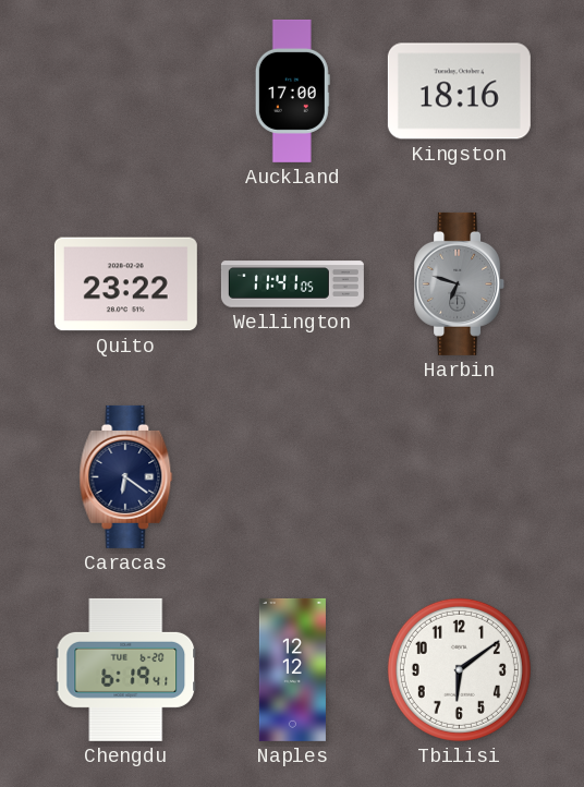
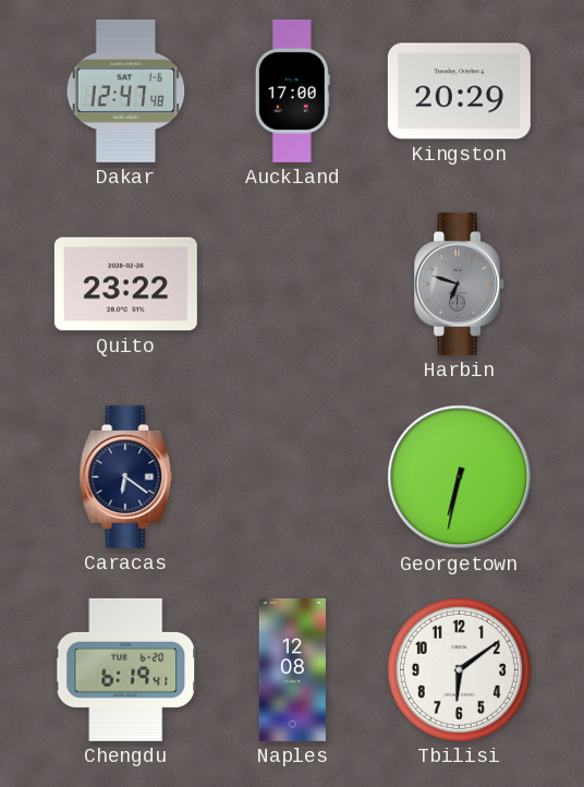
Dakar: none -> 12:47 (126, 90)
Kingston: 18:16 -> 20:29 (459, 92)
Wellington: 11:41 -> none (292, 284)
Georgetown: none -> 6:32 (460, 477)
Naples: 12:12 -> 12:08 (292, 669)
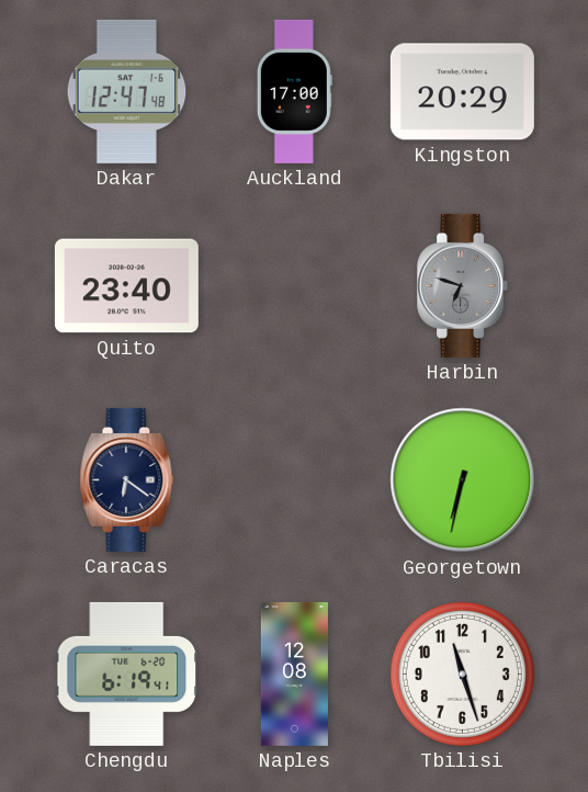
Quito: 23:22 -> 23:40 (126, 286)
Tbilisi: 6:09 -> 11:27 (462, 674)
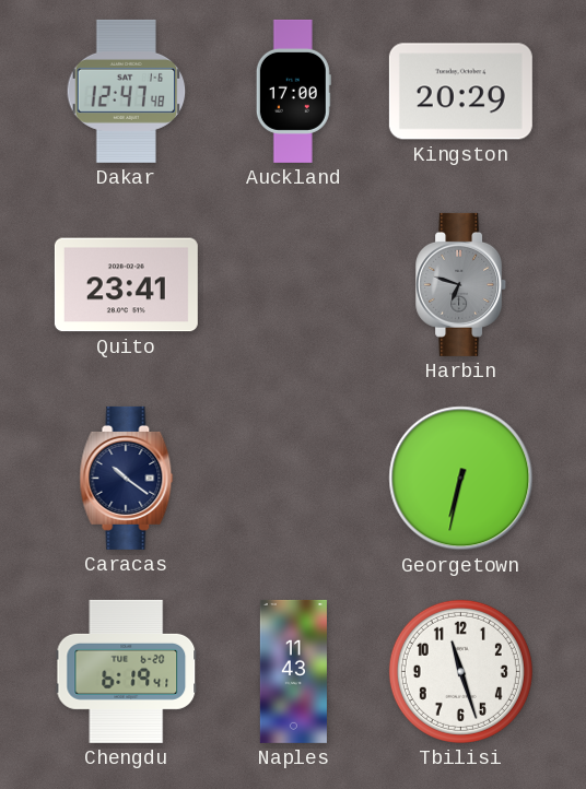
Quito: 23:40 -> 23:41 (126, 285)
Caracas: 6:21 -> 10:21 (127, 478)
Naples: 12:08 -> 11:43 (293, 671)
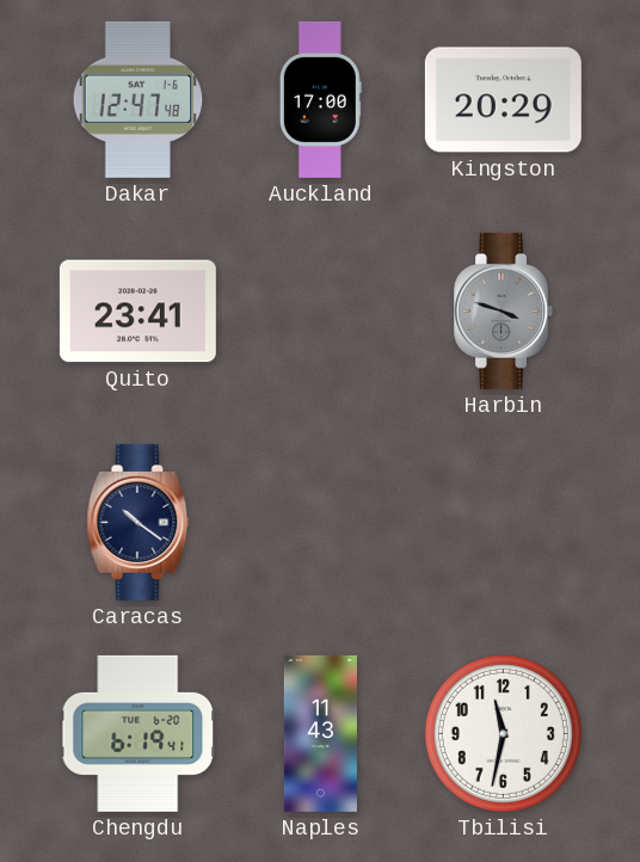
Harbin: 6:48 -> 3:48 (504, 310)
Georgetown: 6:32 -> none (461, 479)
Tbilisi: 11:27 -> 11:32 (503, 733)
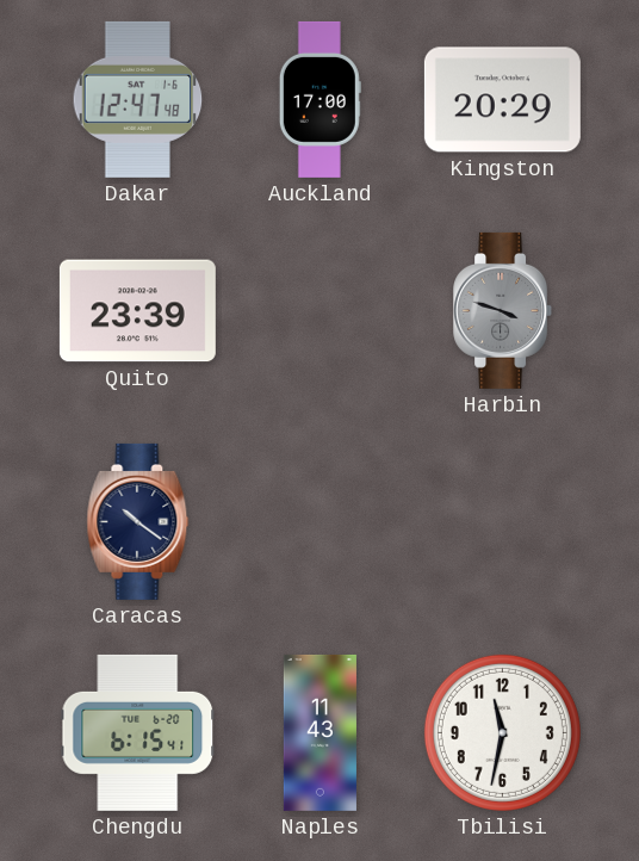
Quito: 23:41 -> 23:39 (137, 311)
Chengdu: 6:19 -> 6:15 (138, 732)
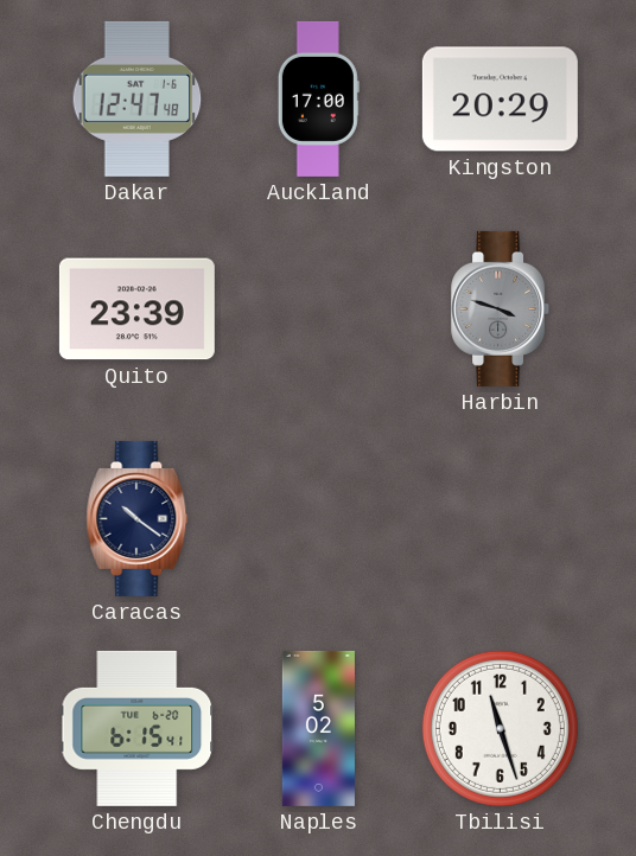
Naples: 11:43 -> 5:02 (318, 728)
Tbilisi: 11:32 -> 11:27 (500, 728)
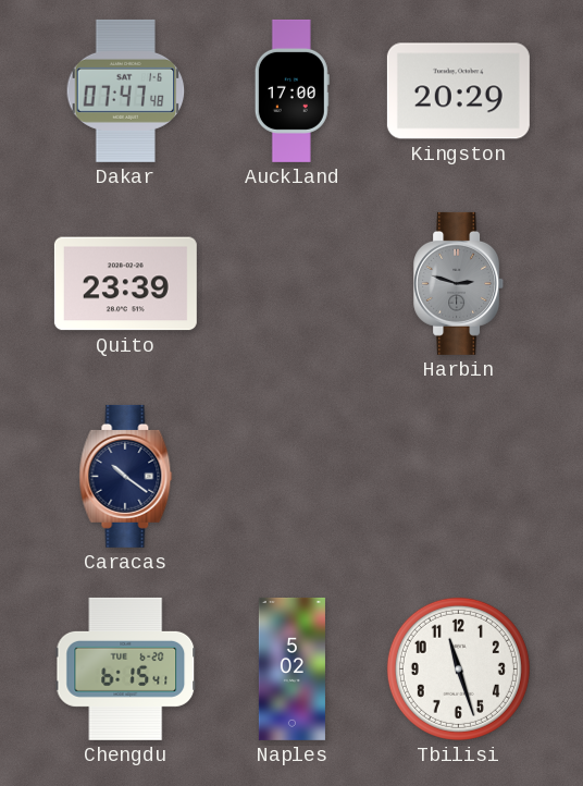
Dakar: 12:47 -> 07:47 (126, 90)
Harbin: 3:48 -> 2:48 (459, 283)
